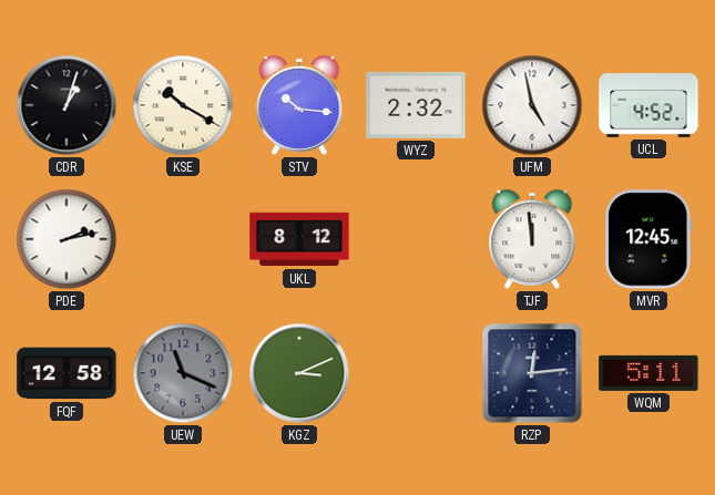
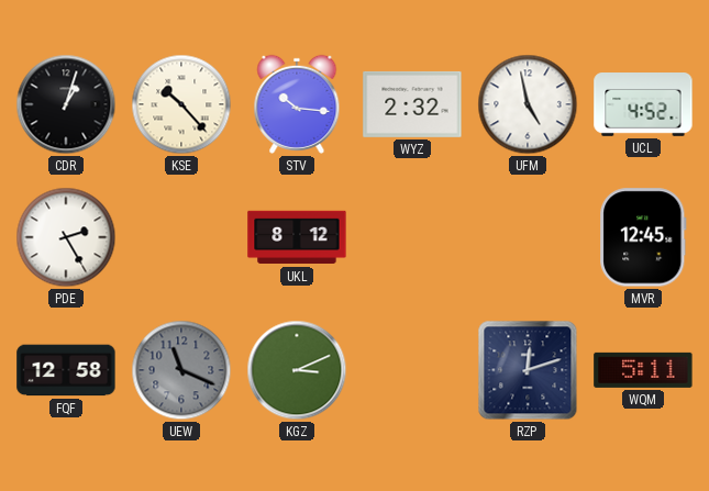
KSE: 10:20 -> 10:23 (181, 104)
PDE: 2:13 -> 2:25 (66, 237)
TJF: 11:59 -> none (532, 239)
RZP: 12:14 -> 12:12 (528, 370)
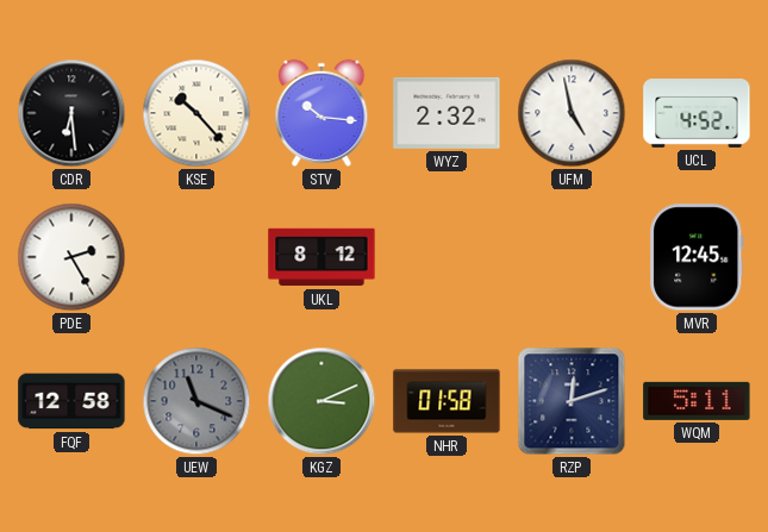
CDR: 1:03 -> 6:29 (71, 113)
NHR: none -> 01:58 (447, 401)
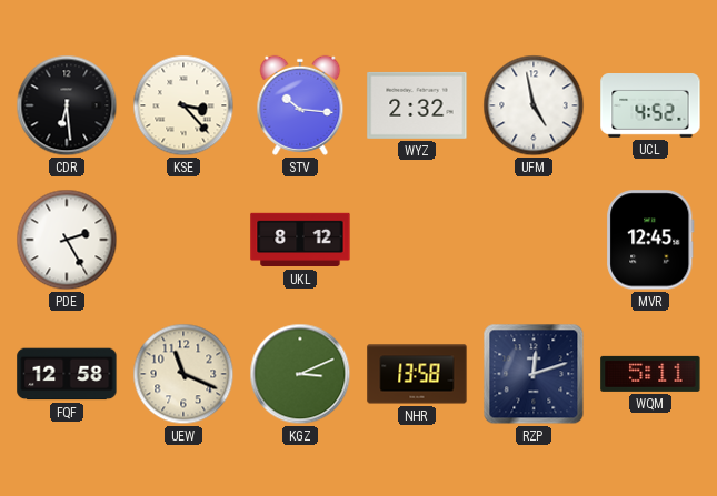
KSE: 10:23 -> 3:23 (183, 105)
UEW dial: grey -> cream (183, 374)
NHR: 01:58 -> 13:58 (417, 374)
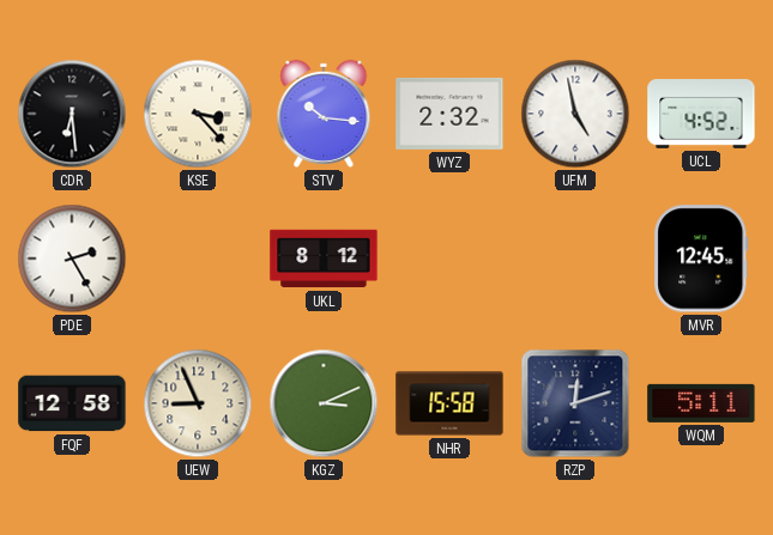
UEW: 11:19 -> 8:56 (198, 403)
NHR: 13:58 -> 15:58 (449, 403)
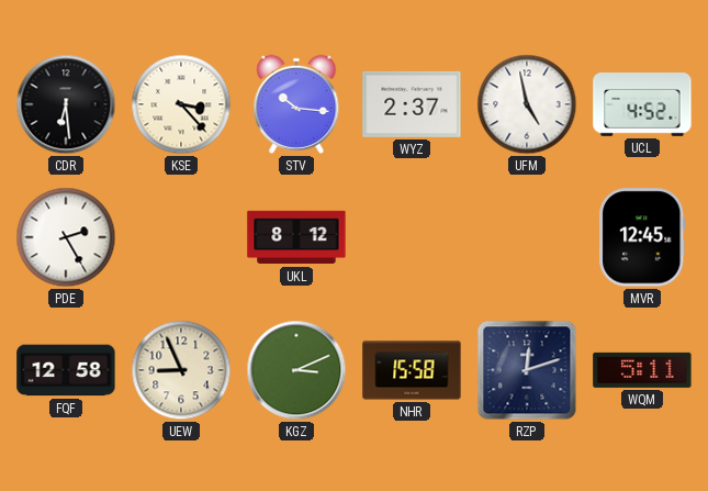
WYZ: 2:32 -> 2:37 (412, 104)
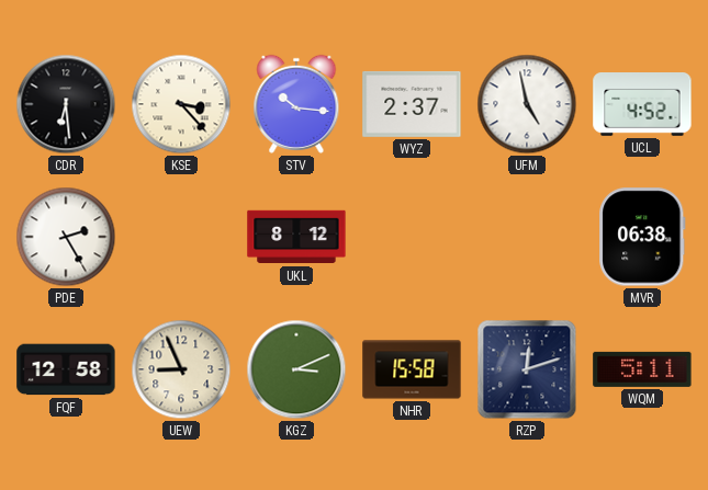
MVR: 12:45 -> 06:38 (642, 237)
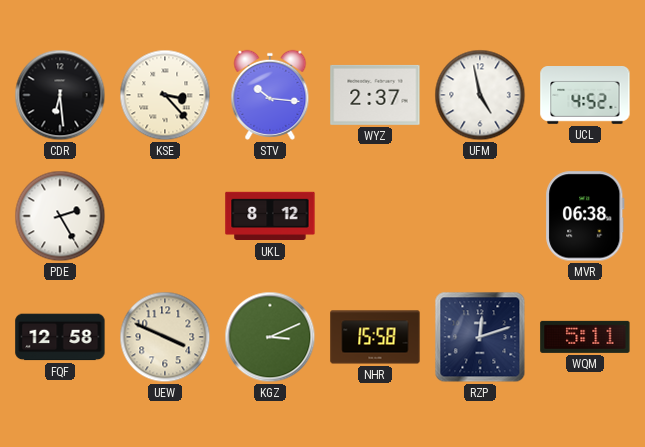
UEW: 8:56 -> 3:49 (165, 337)
